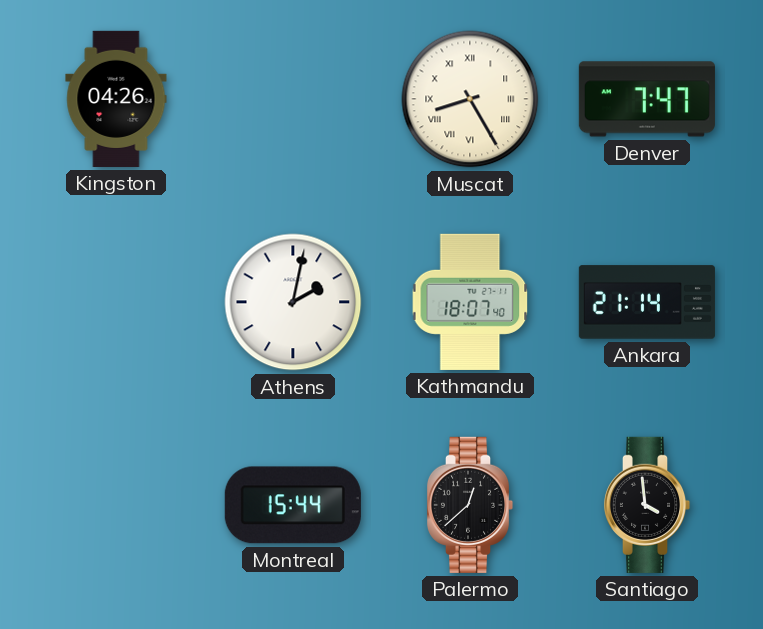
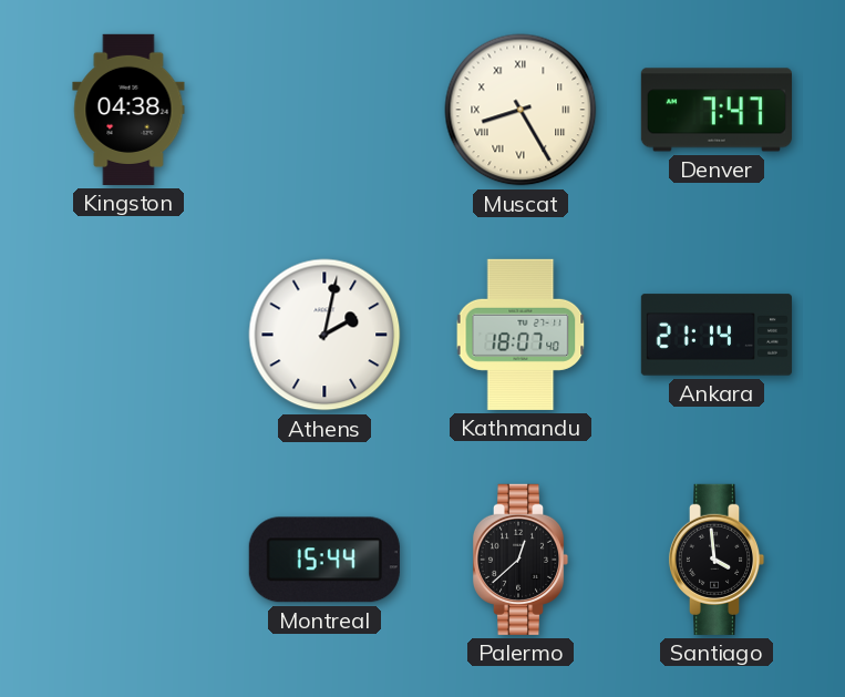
Kingston: 04:26 -> 04:38 (128, 110)
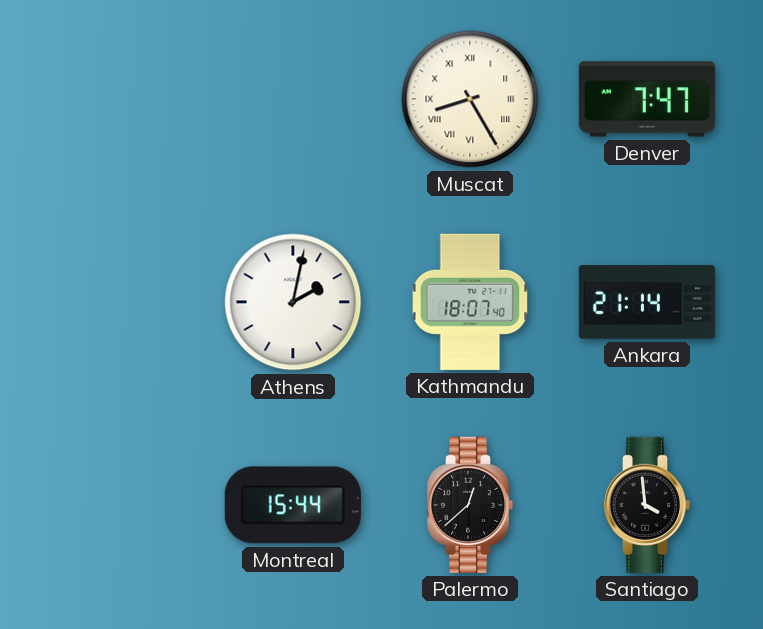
Kingston: 04:38 -> none (128, 110)
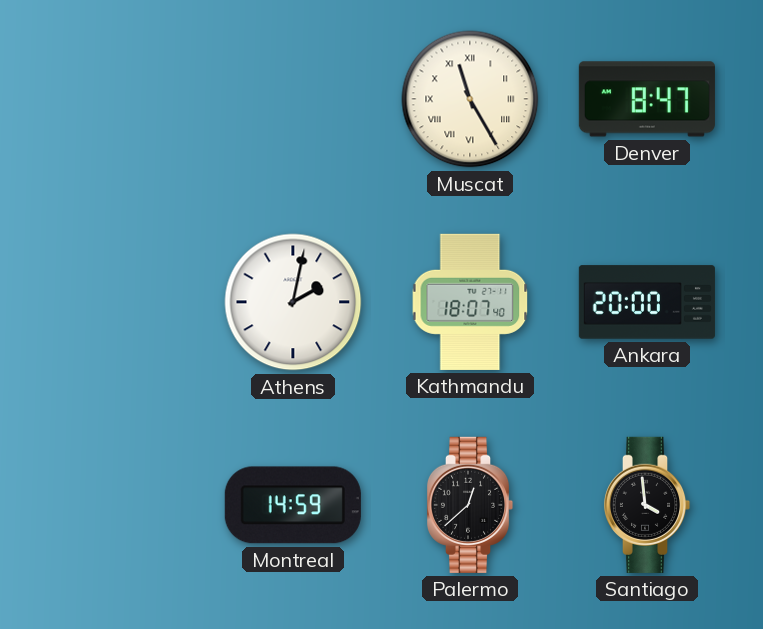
Muscat: 8:25 -> 11:25 (470, 99)
Denver: 7:47 -> 8:47 (647, 99)
Ankara: 21:14 -> 20:00 (647, 302)
Montreal: 15:44 -> 14:59 (293, 505)
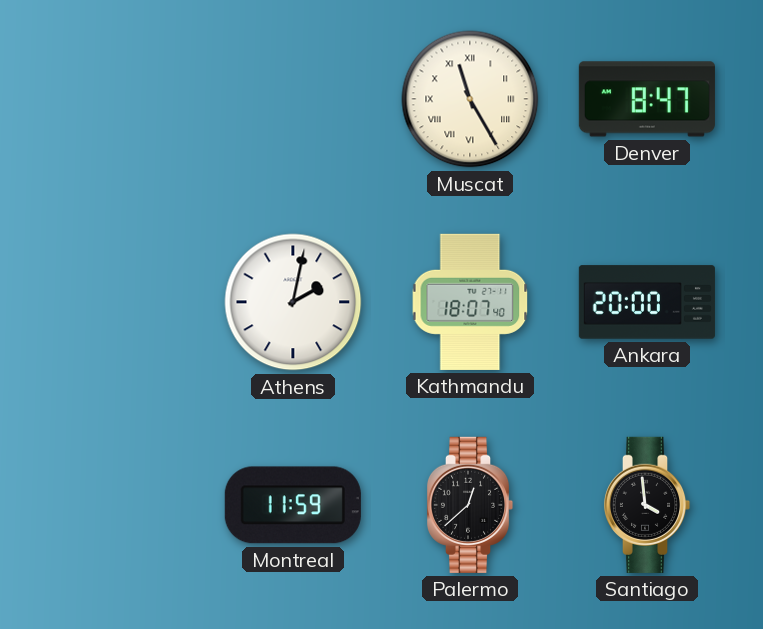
Montreal: 14:59 -> 11:59 (293, 505)
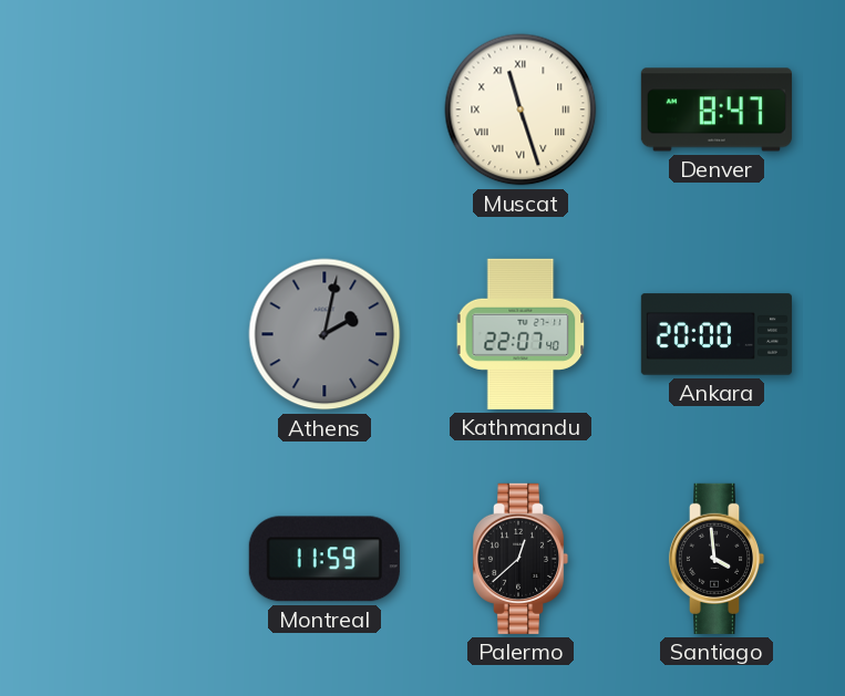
Muscat: 11:25 -> 11:27 (521, 110)
Athens dial: white -> grey (324, 334)
Kathmandu: 18:07 -> 22:07 (521, 334)
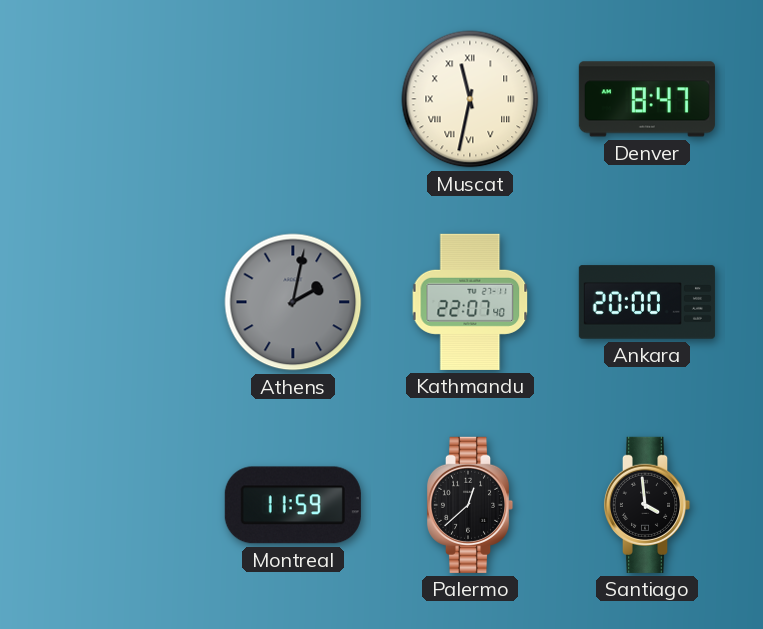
Muscat: 11:27 -> 11:32 (470, 99)
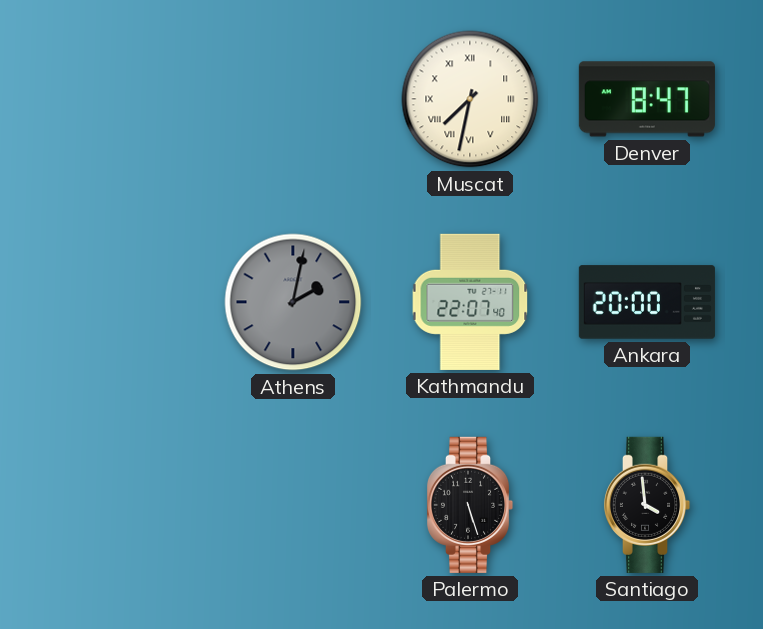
Muscat: 11:32 -> 7:32 (470, 99)
Montreal: 11:59 -> none (293, 505)
Palermo: 12:38 -> 5:27 (470, 505)
